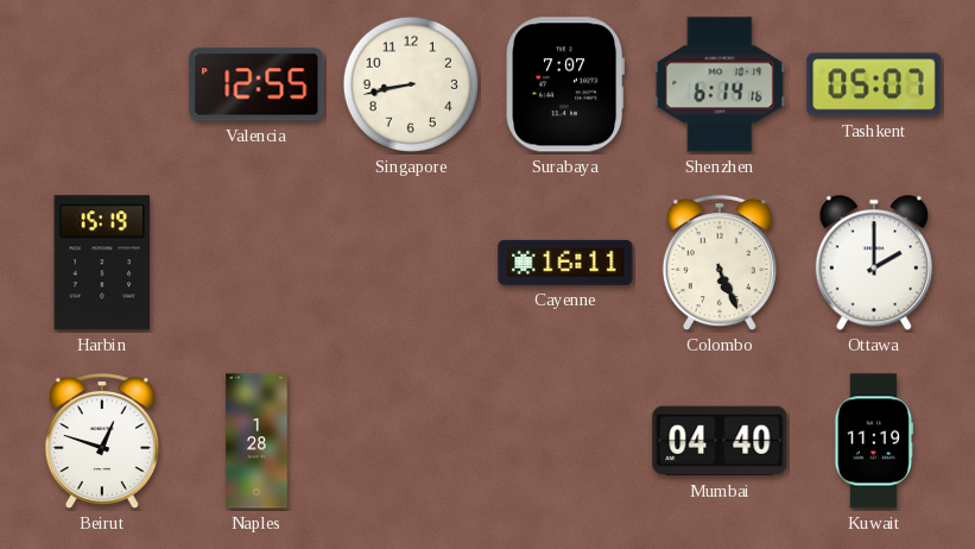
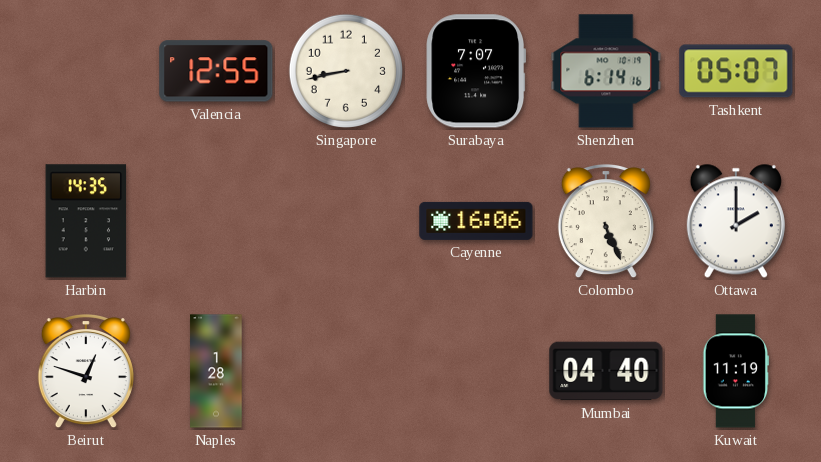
Harbin: 15:19 -> 14:35 (86, 221)
Cayenne: 16:11 -> 16:06 (476, 221)
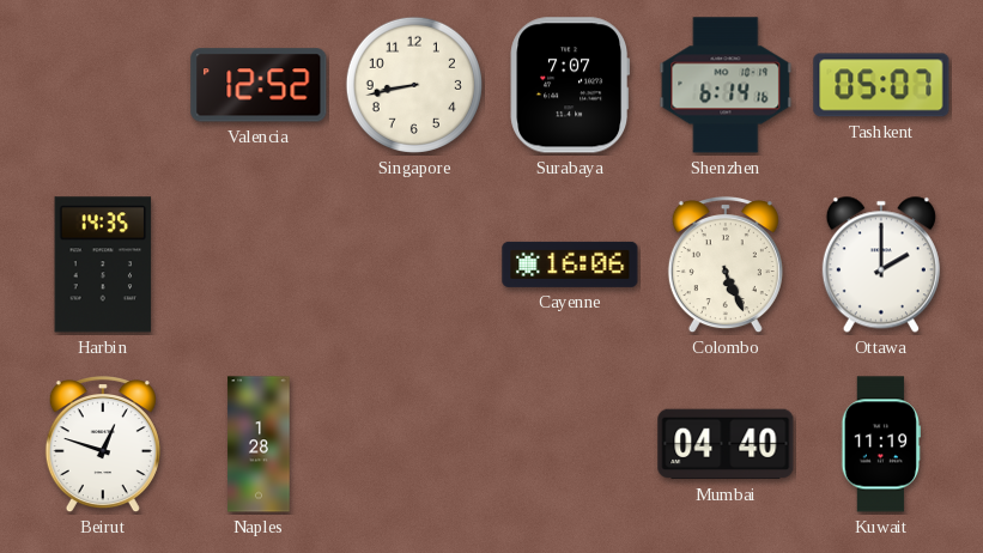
Valencia: 12:55 -> 12:52 (259, 85)
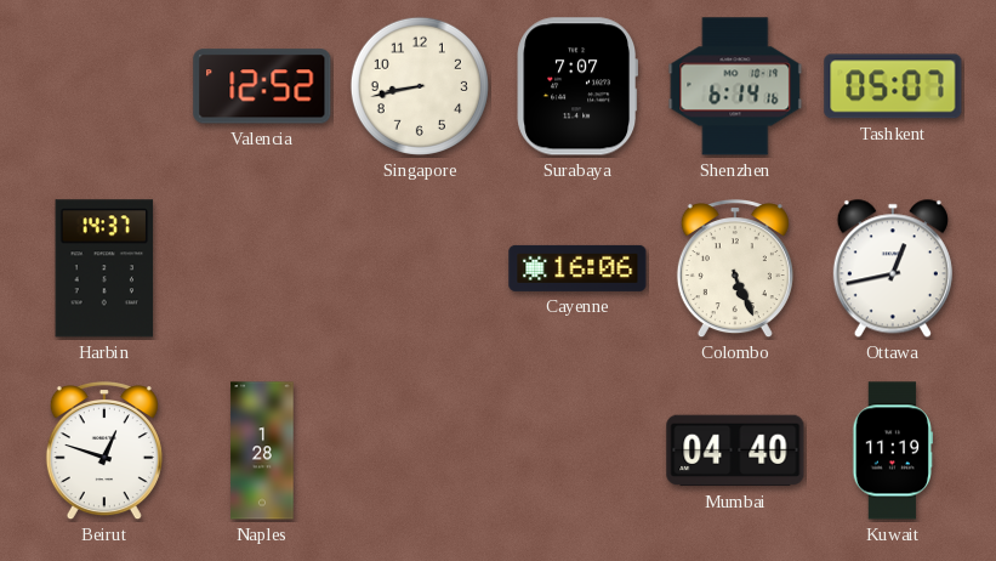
Harbin: 14:35 -> 14:37 (104, 268)
Ottawa: 2:00 -> 12:43 (893, 268)
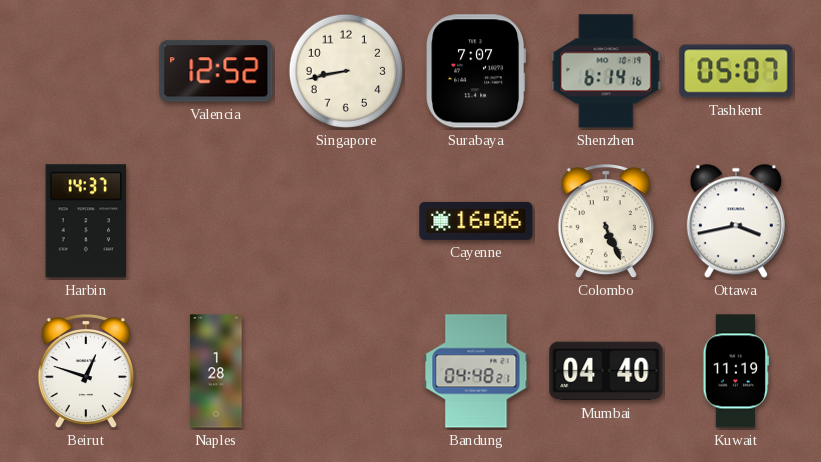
Ottawa: 12:43 -> 3:43 (736, 221)
Bandung: none -> 04:48 (476, 371)
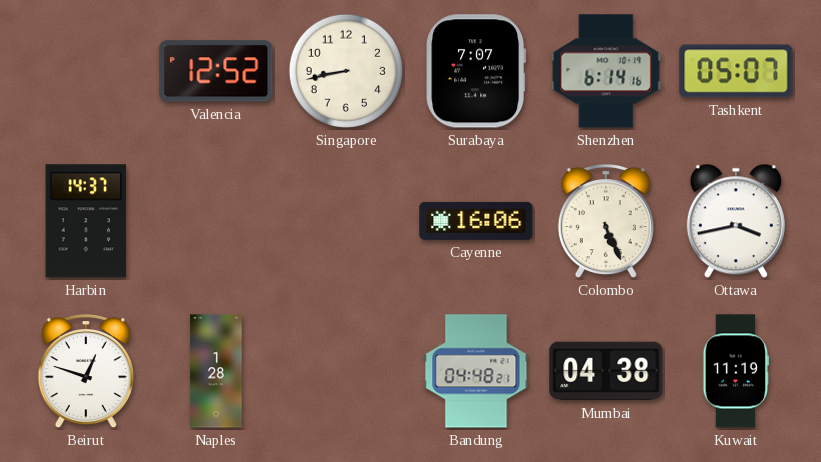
Mumbai: 04:40 -> 04:38 (606, 371)
